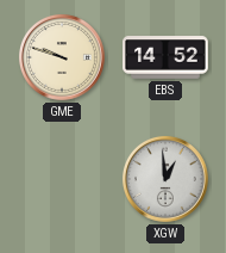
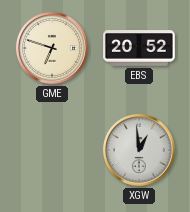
GME: 9:48 -> 6:48 (52, 48)
EBS: 14:52 -> 20:52 (139, 48)
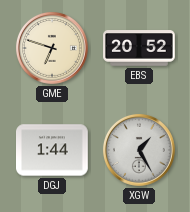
DGJ: none -> 1:44 (53, 150)
XGW: 12:59 -> 1:25 (139, 150)
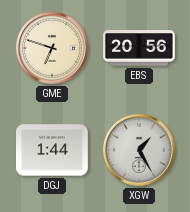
EBS: 20:52 -> 20:56 (139, 48)
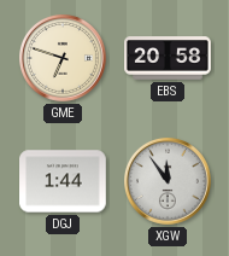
EBS: 20:56 -> 20:58 (168, 58)
XGW: 1:25 -> 11:54 (168, 181)
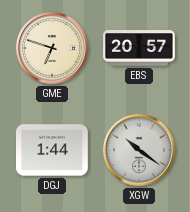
EBS: 20:58 -> 20:57 (139, 48)
XGW: 11:54 -> 10:21 (139, 150)
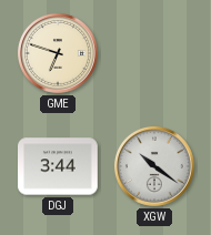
EBS: 20:57 -> none (139, 48)
DGJ: 1:44 -> 3:44 (59, 166)
